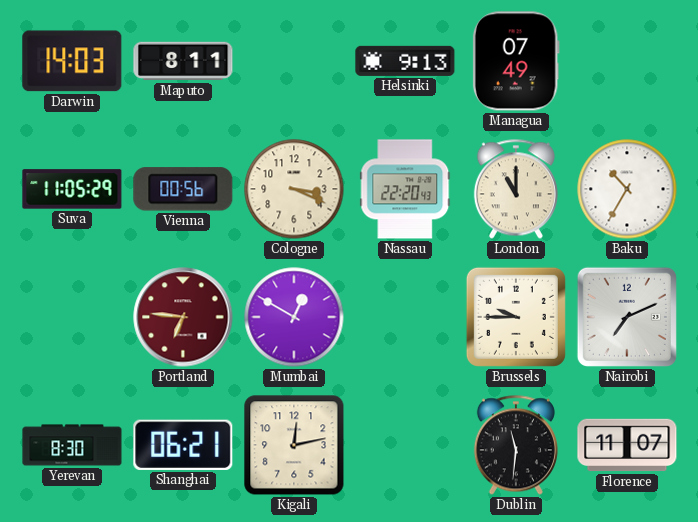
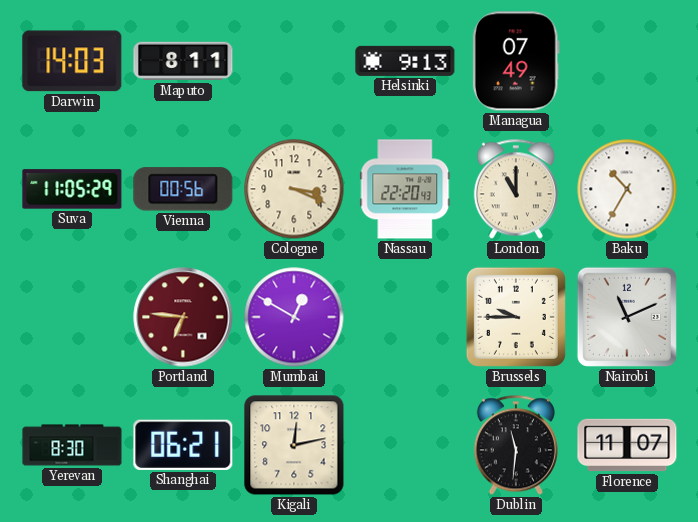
Nairobi: 7:11 -> 11:11 (627, 317)
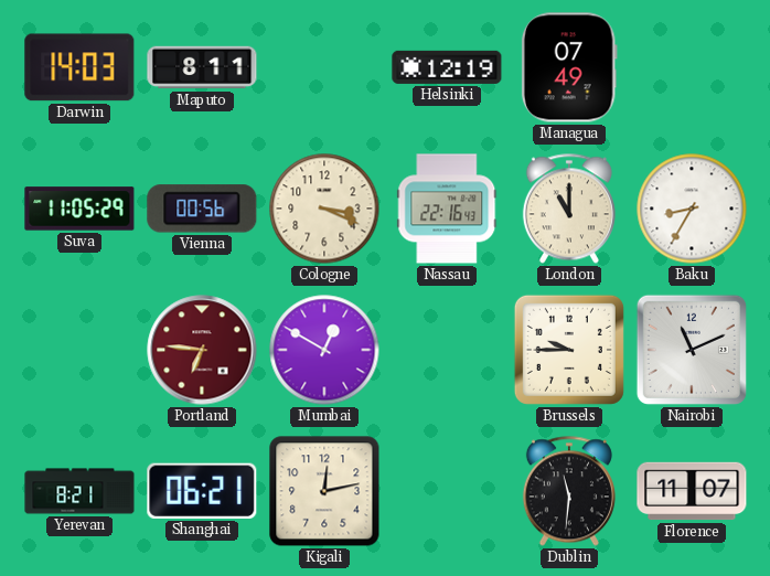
Helsinki: 9:13 -> 12:19 (447, 67)
Nassau: 22:20 -> 22:16 (447, 209)
Baku: 10:35 -> 8:35 (692, 209)
Yerevan: 8:30 -> 8:21 (79, 491)
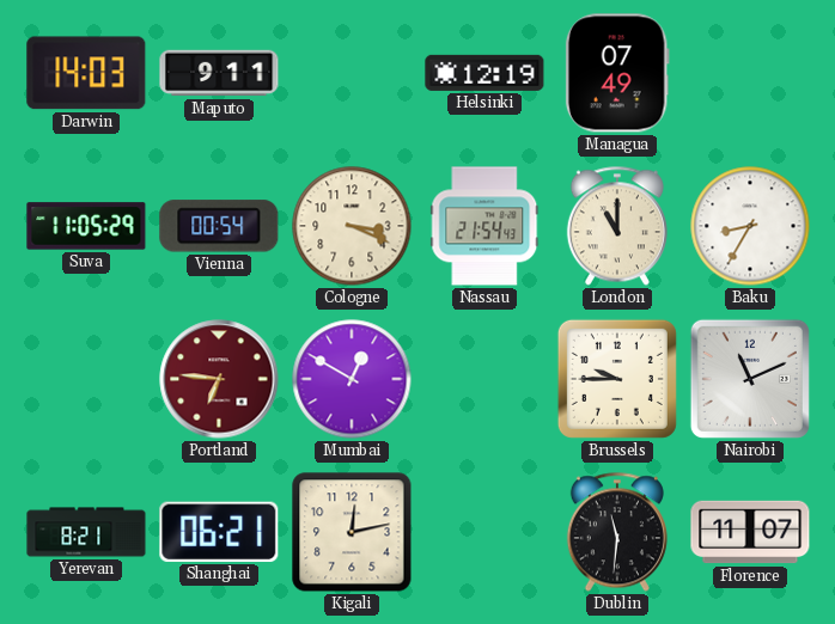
Maputo: 8:11 -> 9:11 (219, 73)
Vienna: 00:56 -> 00:54 (219, 226)
Nassau: 22:16 -> 21:54 (484, 226)
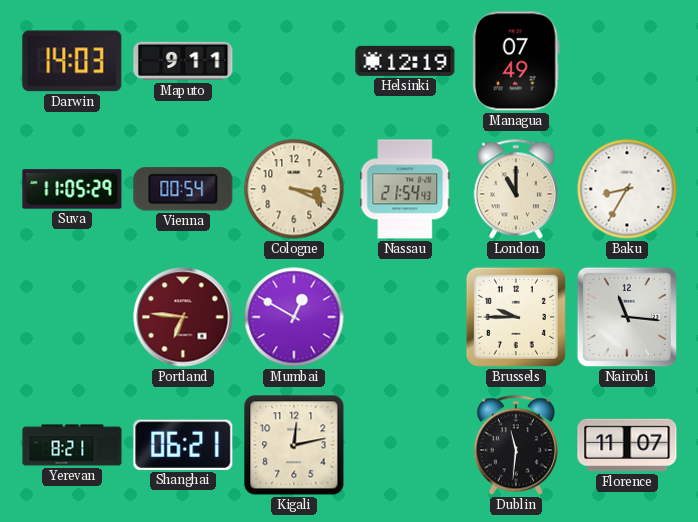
Nairobi: 11:11 -> 11:16 (627, 317)
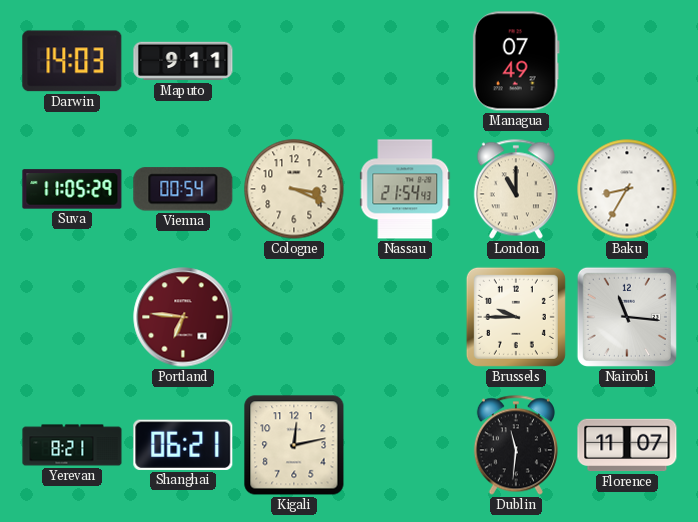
Helsinki: 12:19 -> none (405, 61)
Mumbai: 12:50 -> none (294, 317)
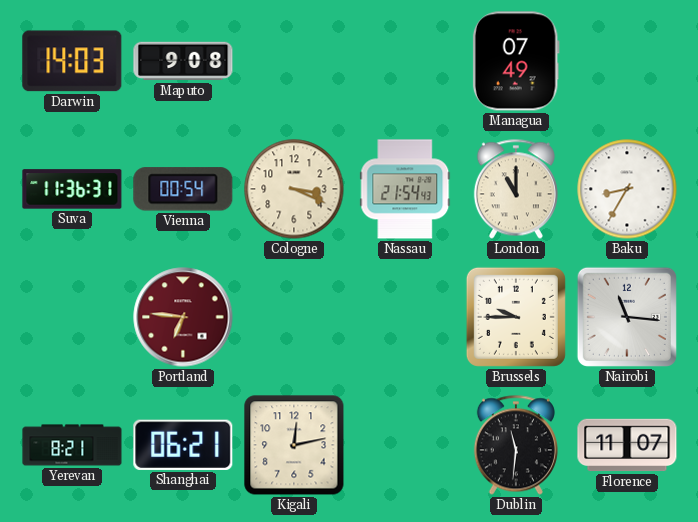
Maputo: 9:11 -> 9:08 (183, 61)
Suva: 11:05 -> 11:36 (72, 189)
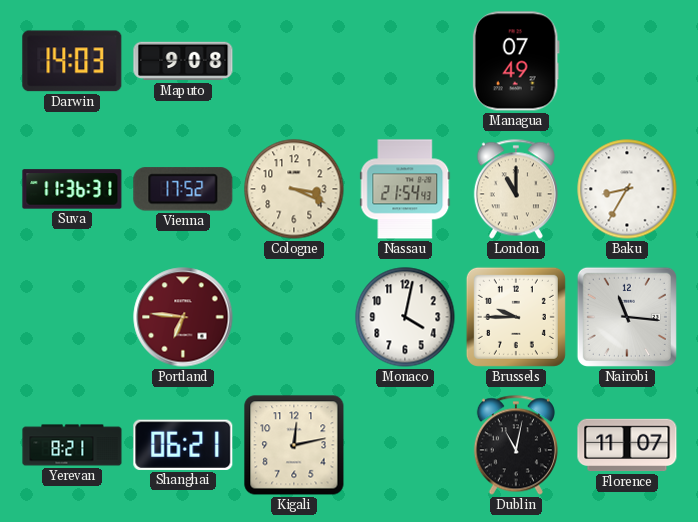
Vienna: 00:54 -> 17:52 (183, 189)
Monaco: none -> 4:02 (405, 317)
Dublin: 11:31 -> 11:02 (516, 445)
